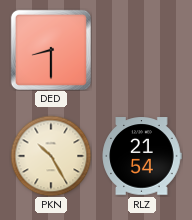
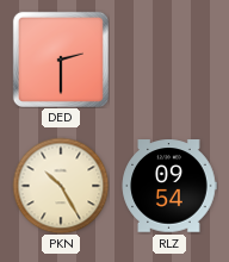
DED: 8:30 -> 2:30 (61, 60)
RLZ: 21:54 -> 09:54 (169, 186)
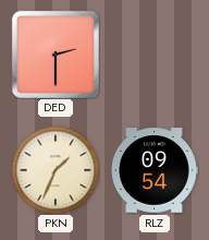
PKN: 10:25 -> 1:34 (56, 170)
